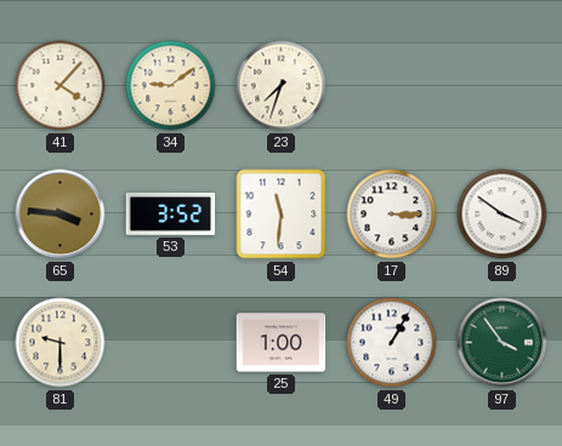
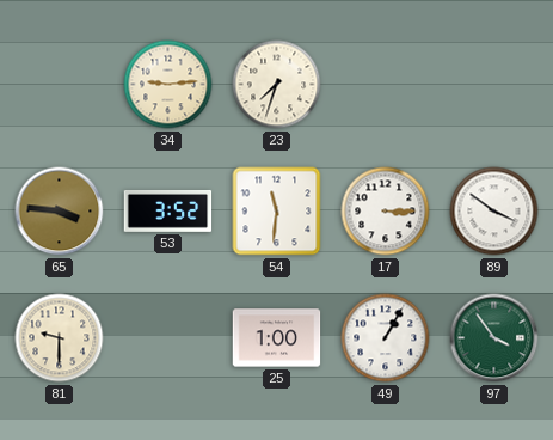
41: 4:07 -> none (61, 86)
34: 9:09 -> 9:14 (168, 85)
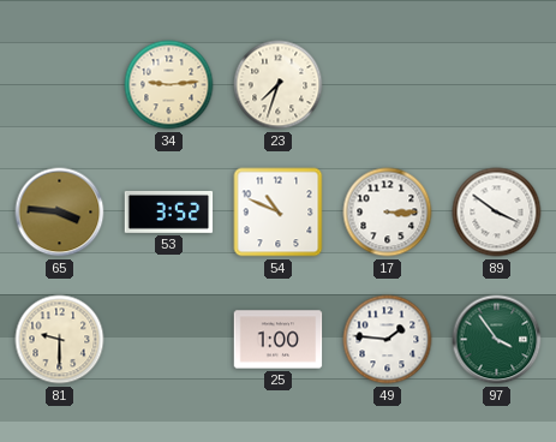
54: 11:31 -> 10:49 (279, 213)
49: 1:05 -> 1:46 (388, 340)
